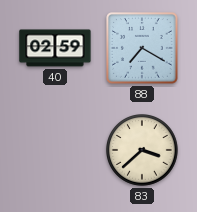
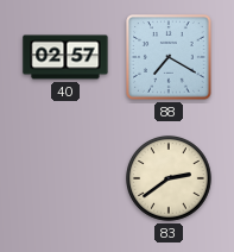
40: 02:59 -> 02:57 (65, 57)
83: 3:38 -> 2:39 (169, 178)
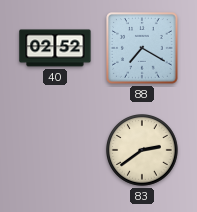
40: 02:57 -> 02:52 (55, 48)
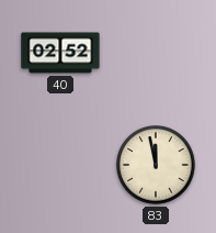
88: 7:20 -> none (143, 49)
83: 2:39 -> 11:58 (156, 165)
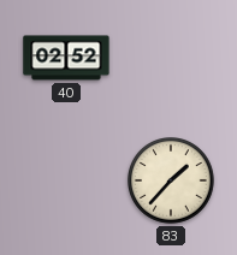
83: 11:58 -> 1:37 (171, 180)
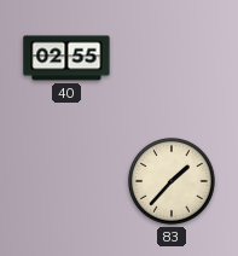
40: 02:52 -> 02:55 (66, 58)
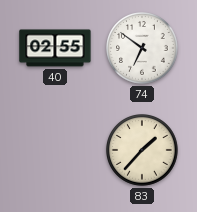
74: none -> 6:51 (142, 48)
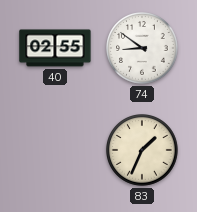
74: 6:51 -> 8:51 (142, 48)
83: 1:37 -> 1:34 (142, 150)
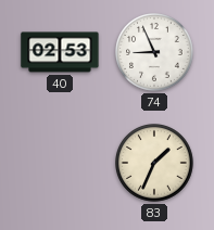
40: 02:55 -> 02:53 (60, 52)
74: 8:51 -> 8:56 (154, 52)
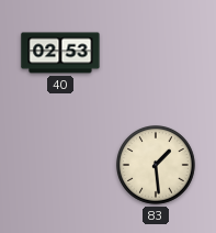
74: 8:56 -> none (154, 52)
83: 1:34 -> 1:29 (156, 165)
